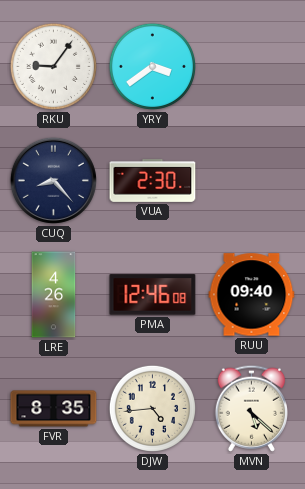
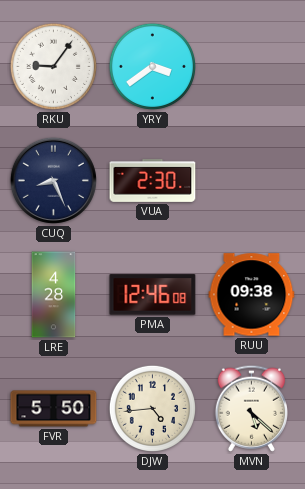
CUQ: 8:23 -> 8:26 (53, 180)
LRE: 4:26 -> 4:28 (54, 295)
RUU: 09:40 -> 09:38 (252, 295)
FVR: 8:35 -> 5:50 (54, 409)
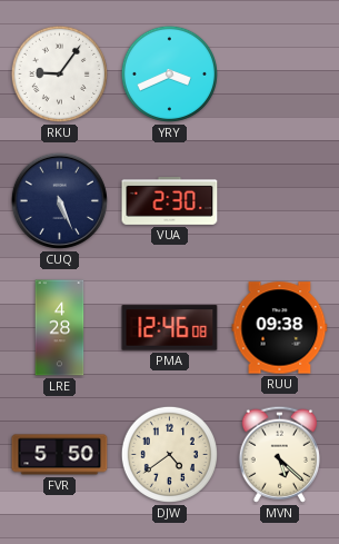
YRY: 3:39 -> 3:41 (169, 73)
CUQ: 8:26 -> 5:26 (59, 200)
DJW: 4:44 -> 4:39 (169, 454)
